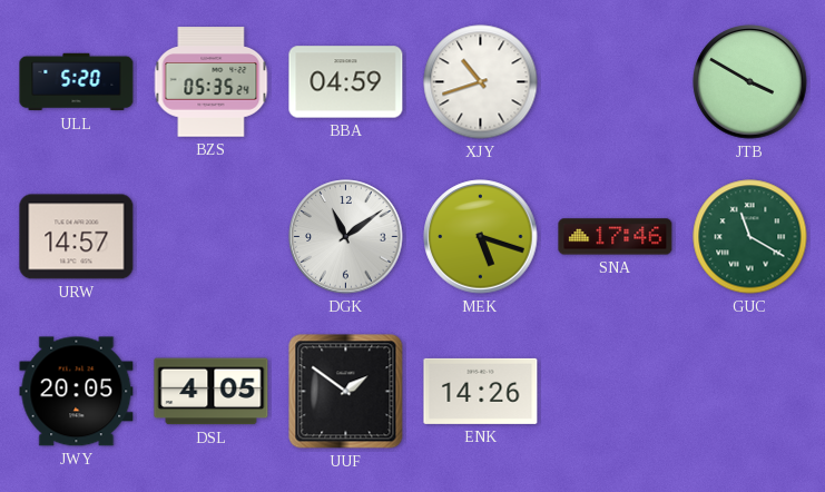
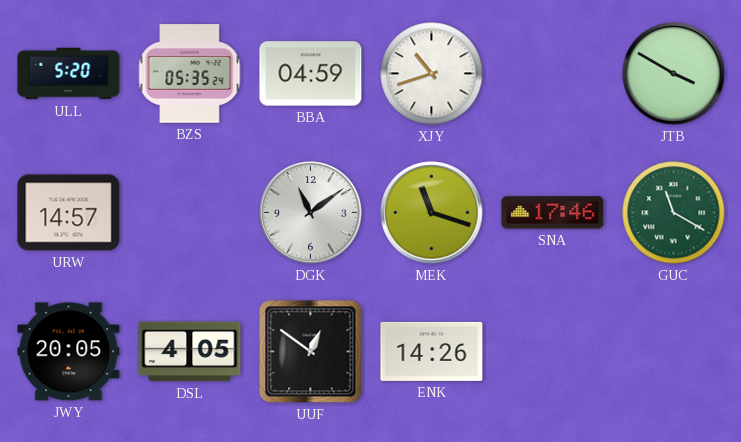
MEK: 5:18 -> 11:18 (432, 213)
UUF: 1:51 -> 12:51 (311, 352)
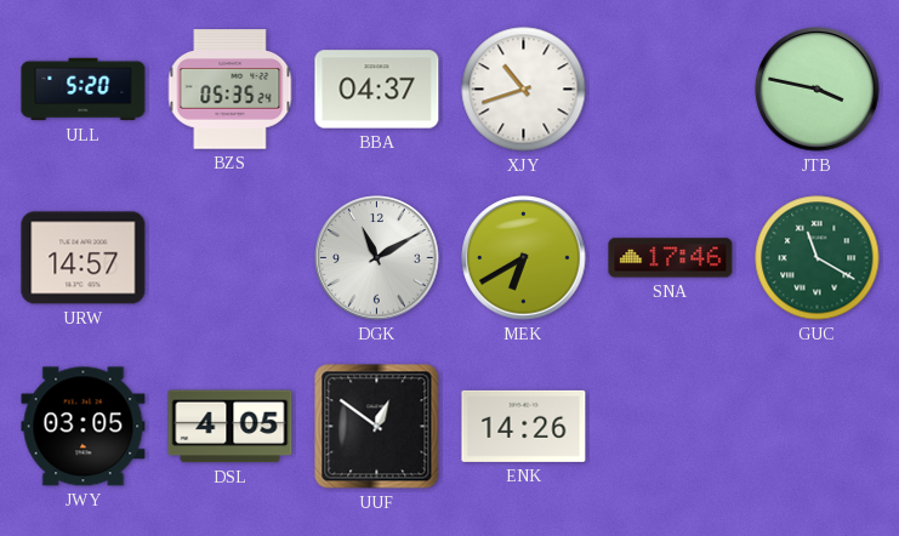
BBA: 04:59 -> 04:37 (377, 90)
JTB: 3:50 -> 3:47 (818, 90)
DGK: 11:09 -> 11:10 (377, 258)
MEK: 11:18 -> 6:40 (524, 258)
JWY: 20:05 -> 03:05 (84, 427)
